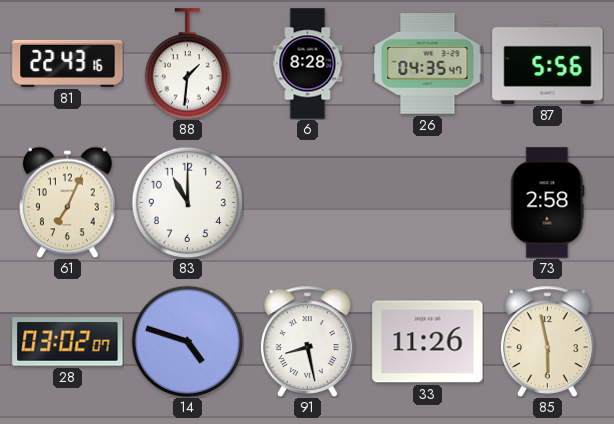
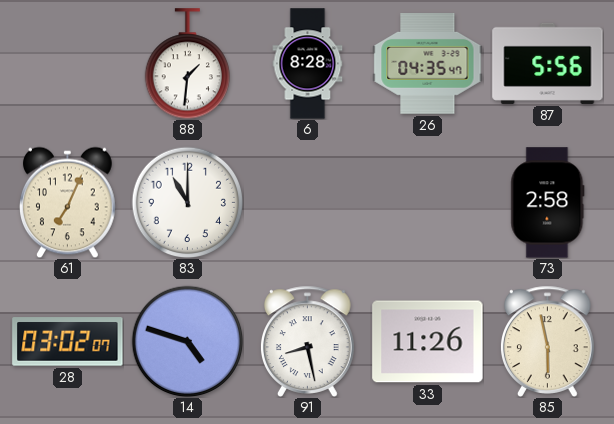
81: 22:43 -> none (68, 63)
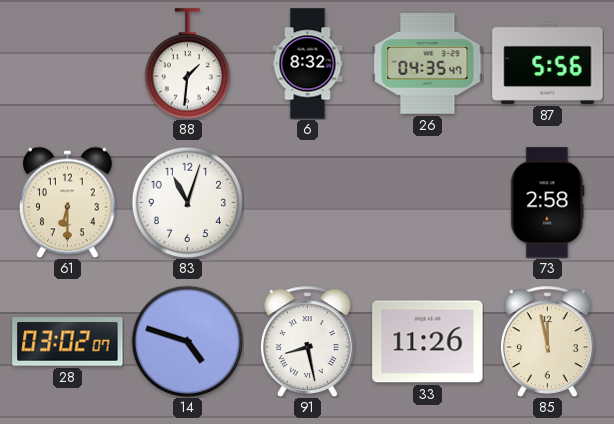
6: 8:28 -> 8:32 (308, 64)
61: 7:04 -> 6:30 (68, 202)
83: 11:00 -> 11:03 (187, 202)
85: 5:58 -> 11:58 (548, 341)
